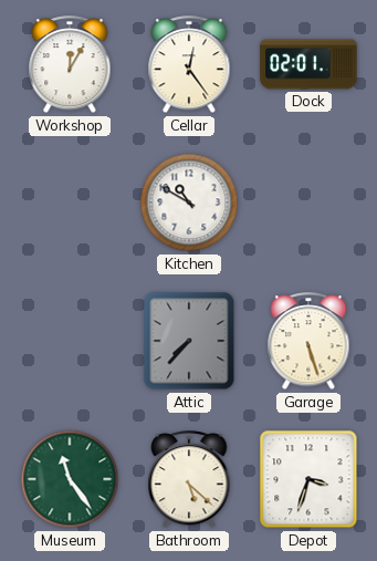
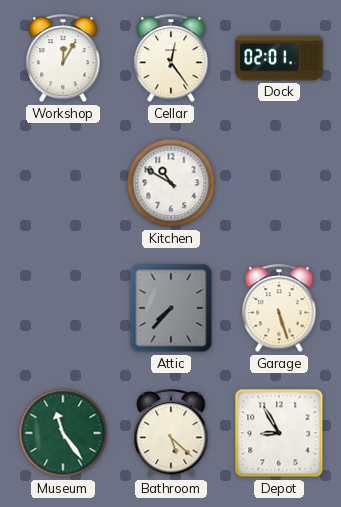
Depot: 3:33 -> 8:55 (279, 433)
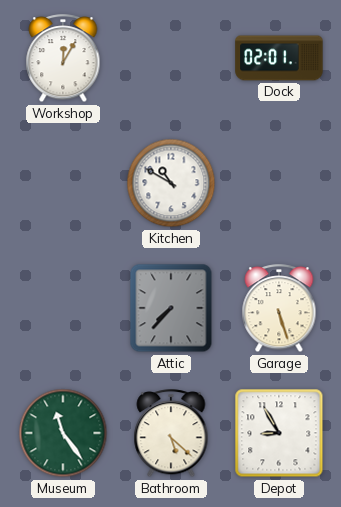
Cellar: 12:24 -> none (171, 59)
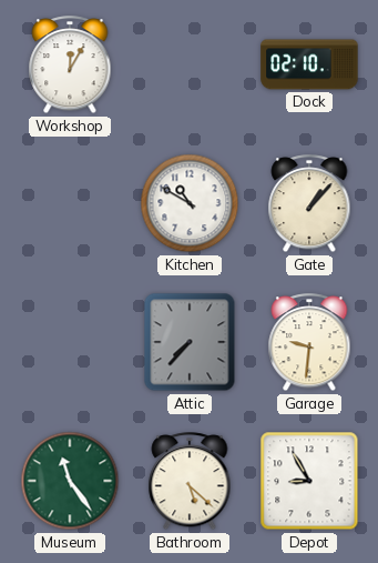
Dock: 02:01 -> 02:10 (309, 64)
Gate: none -> 1:07 (309, 204)
Garage: 5:27 -> 9:31 (309, 343)
